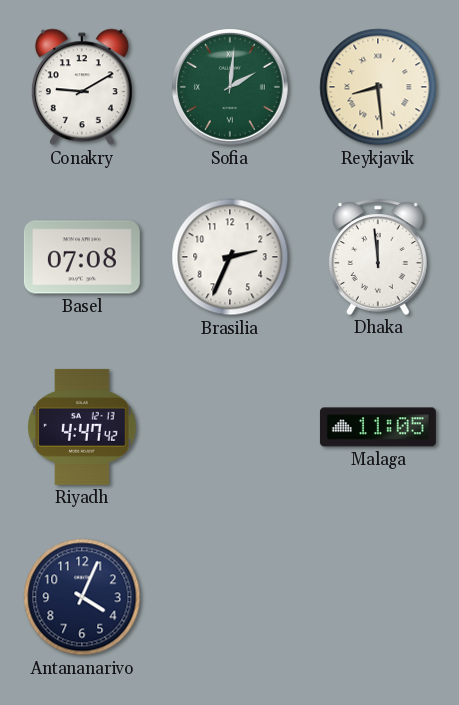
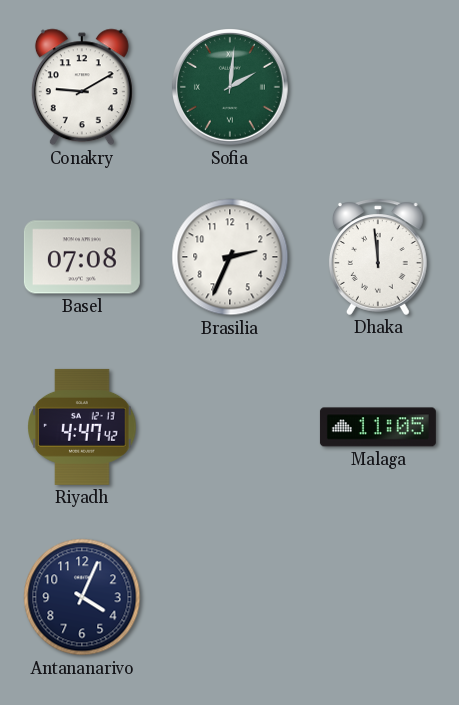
Reykjavik: 8:29 -> none (378, 87)
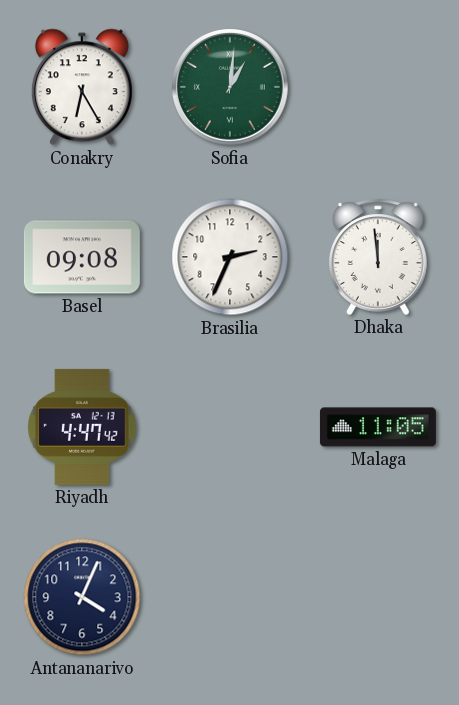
Conakry: 9:10 -> 6:25 (82, 87)
Sofia: 2:01 -> 1:01 (231, 88)
Basel: 07:08 -> 09:08 (82, 257)
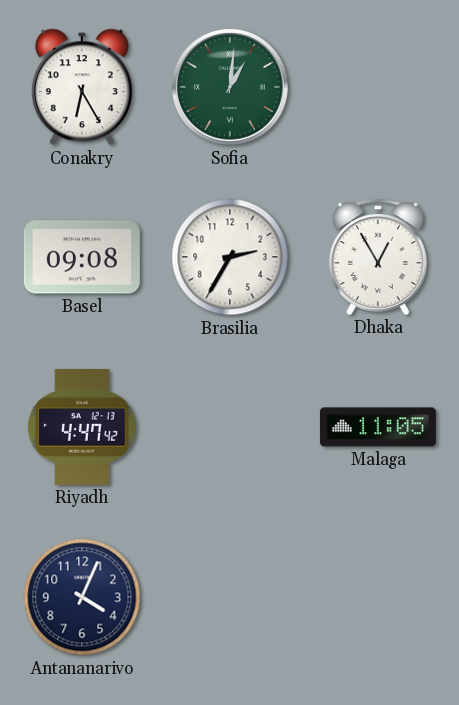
Brasilia: 2:34 -> 2:35 (230, 257)
Dhaka: 11:59 -> 12:55 (378, 257)
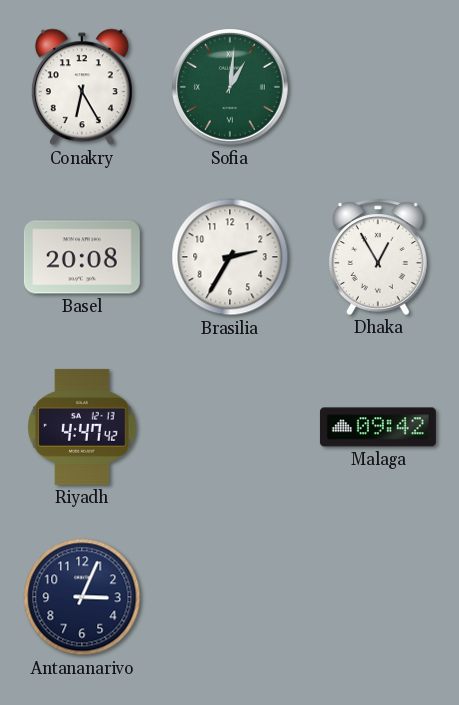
Basel: 09:08 -> 20:08 (82, 257)
Malaga: 11:05 -> 09:42 (378, 427)
Antananarivo: 4:04 -> 3:04 (82, 597)
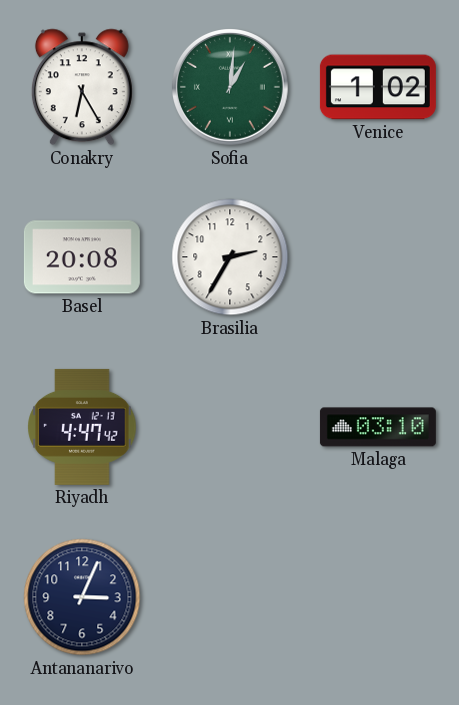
Venice: none -> 1:02 (378, 87)
Dhaka: 12:55 -> none (378, 257)
Malaga: 09:42 -> 03:10 (378, 427)
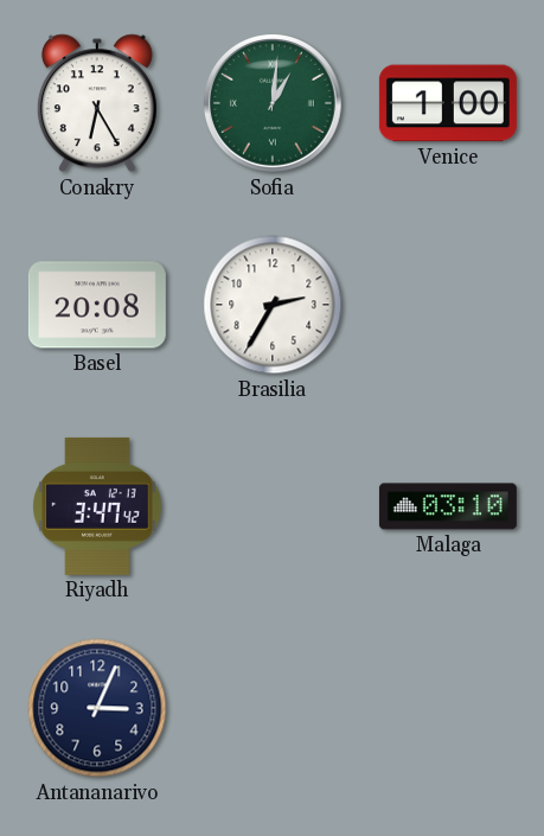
Venice: 1:02 -> 1:00 (448, 103)
Riyadh: 4:47 -> 3:47 (97, 506)
